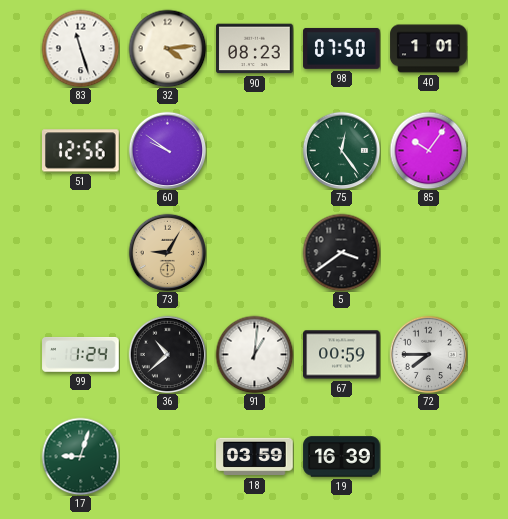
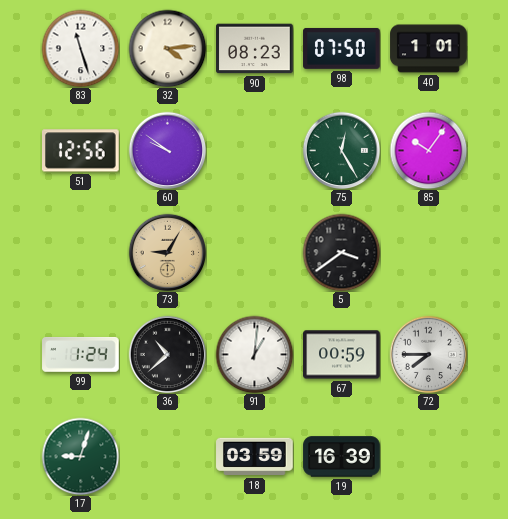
75: 12:24 -> 12:25 (341, 150)
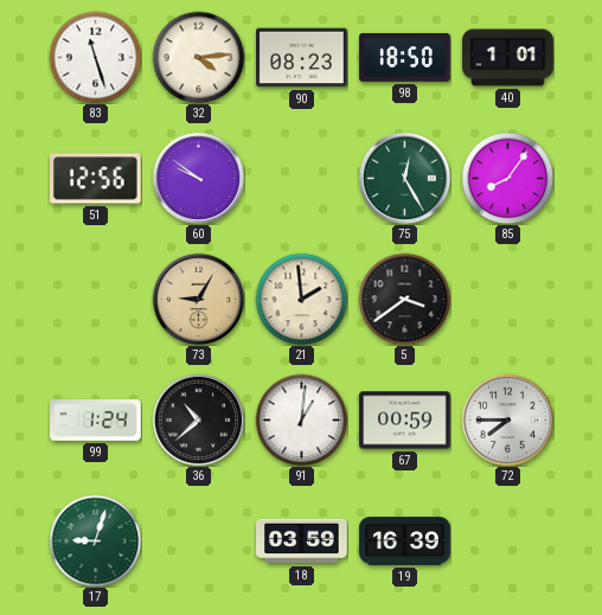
98: 07:50 -> 18:50 (405, 57)
85: 10:06 -> 8:06 (507, 178)
21: none -> 1:59 (301, 299)
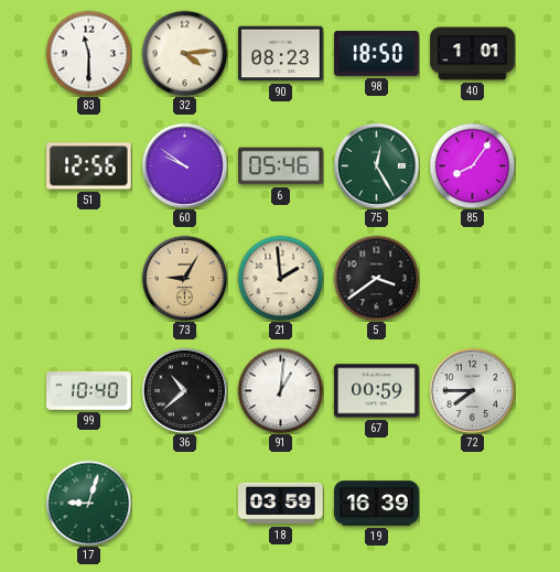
83: 11:27 -> 11:30 (88, 53)
6: none -> 05:46 (281, 166)
99: 1:24 -> 10:40 (89, 391)
